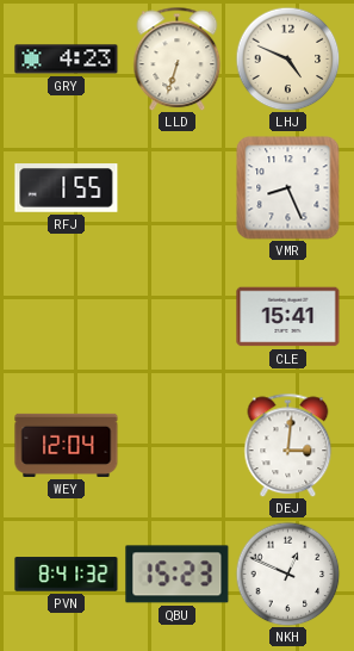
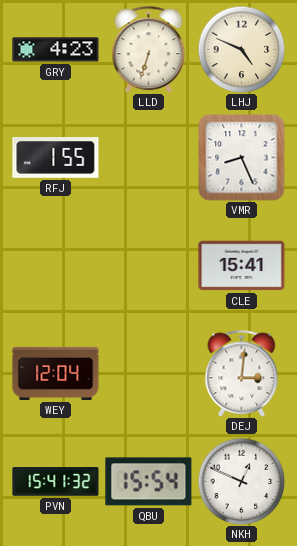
PVN: 8:41 -> 15:41 (56, 482)
QBU: 15:23 -> 15:54 (149, 482)
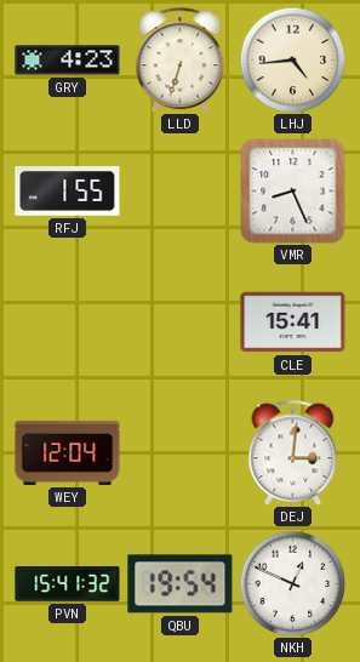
LHJ: 4:49 -> 4:44 (292, 59)
QBU: 15:54 -> 19:54 (181, 584)
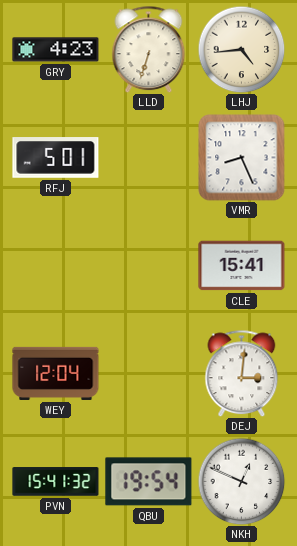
RFJ: 1:55 -> 5:01 (56, 158)
